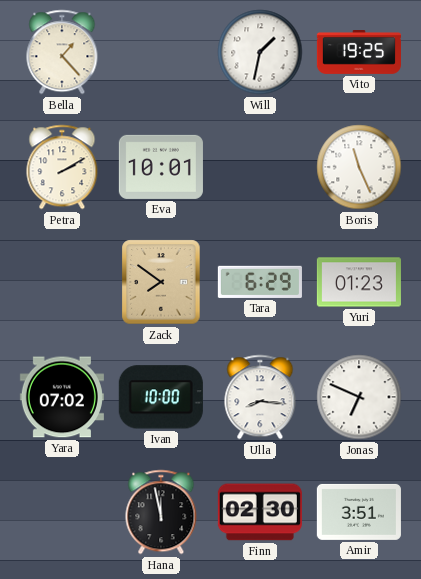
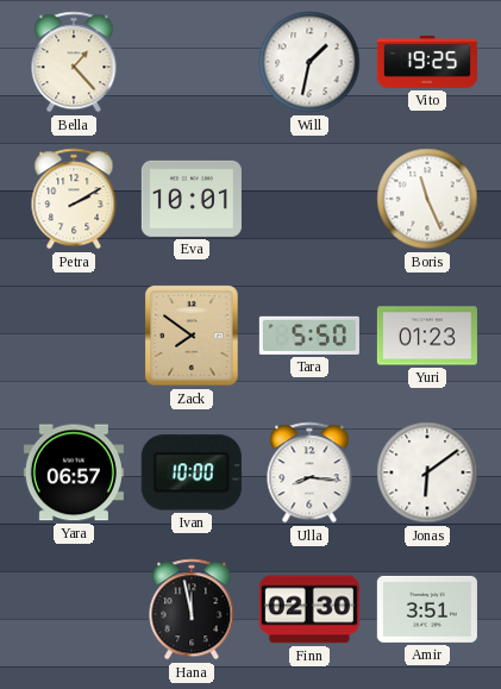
Tara: 6:29 -> 5:50 (309, 336)
Yara: 07:02 -> 06:57 (74, 472)
Jonas: 6:49 -> 6:09 (427, 472)
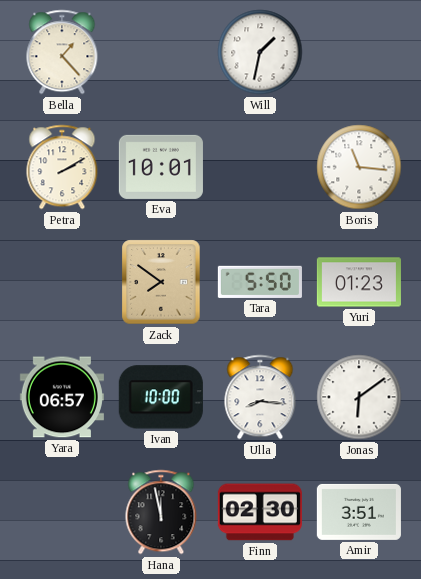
Vito: 19:25 -> none (427, 63)
Boris: 11:26 -> 11:16 (359, 167)
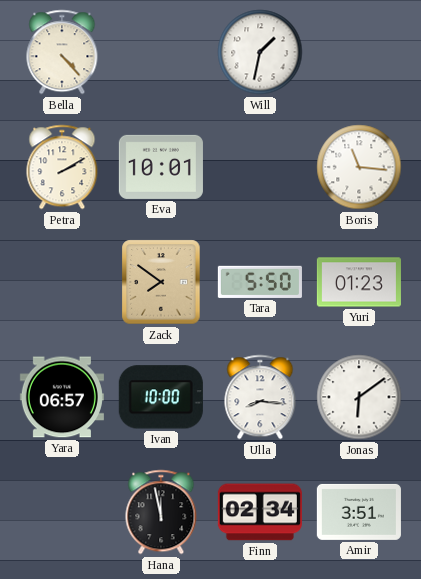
Bella: 1:23 -> 4:23 (62, 52)
Finn: 02:30 -> 02:34 (260, 512)
